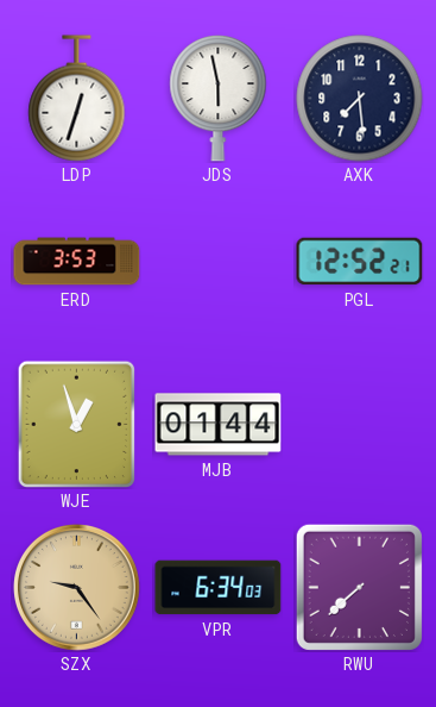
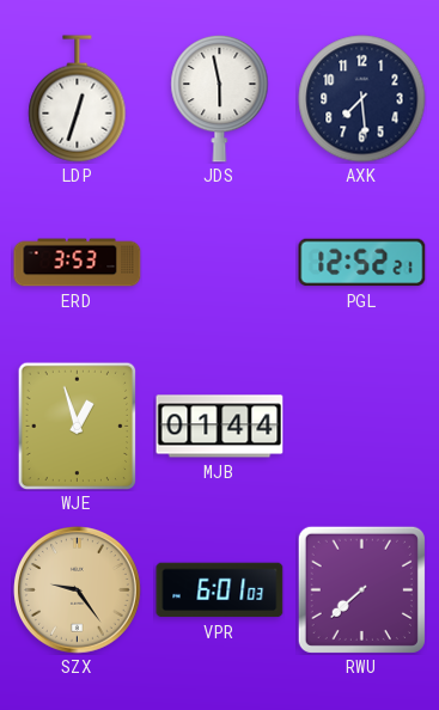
VPR: 6:34 -> 6:01 (220, 590)
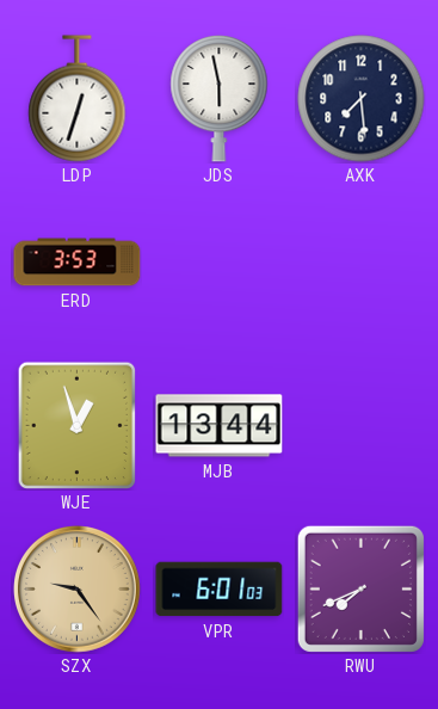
PGL: 12:52 -> none (362, 263)
MJB: 01:44 -> 13:44 (220, 426)
RWU: 7:38 -> 7:41 (360, 588)
